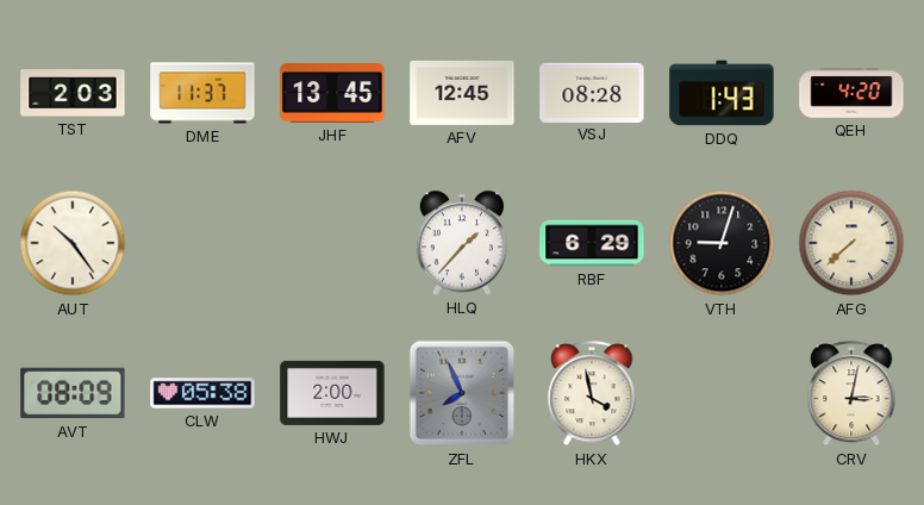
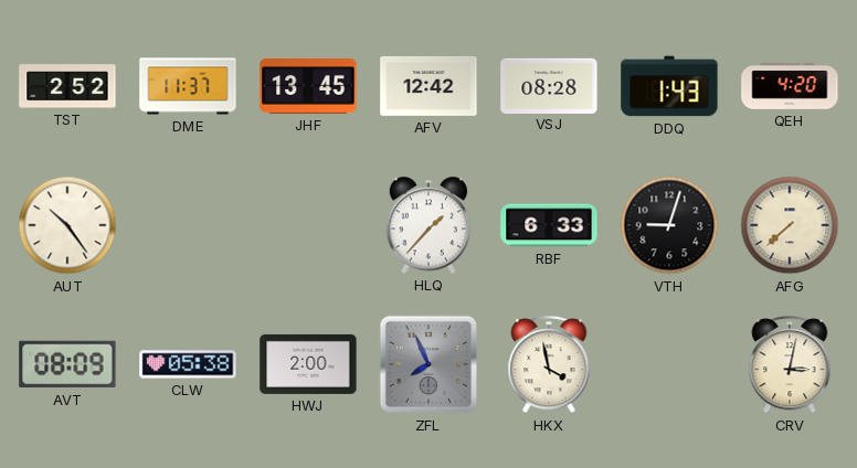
TST: 2:03 -> 2:52 (67, 86)
AFV: 12:45 -> 12:42 (428, 86)
RBF: 6:29 -> 6:33 (549, 225)
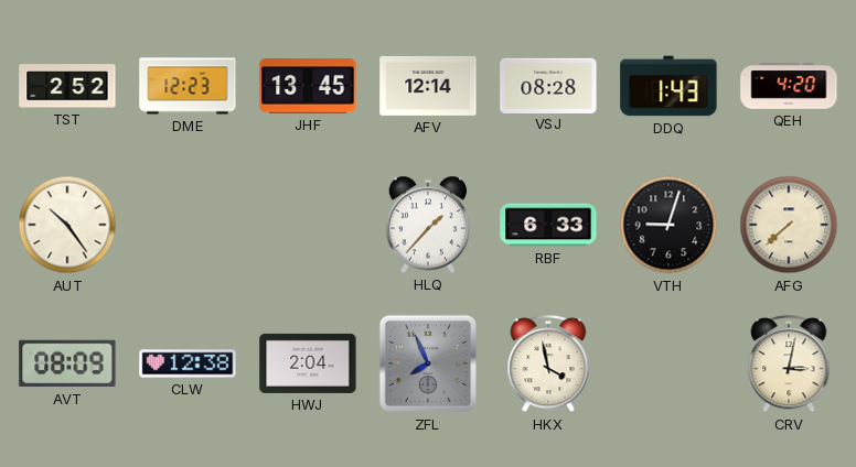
DME: 11:37 -> 12:23 (188, 86)
AFV: 12:42 -> 12:14 (428, 86)
CLW: 05:38 -> 12:38 (188, 363)
HWJ: 2:00 -> 2:04 (308, 363)
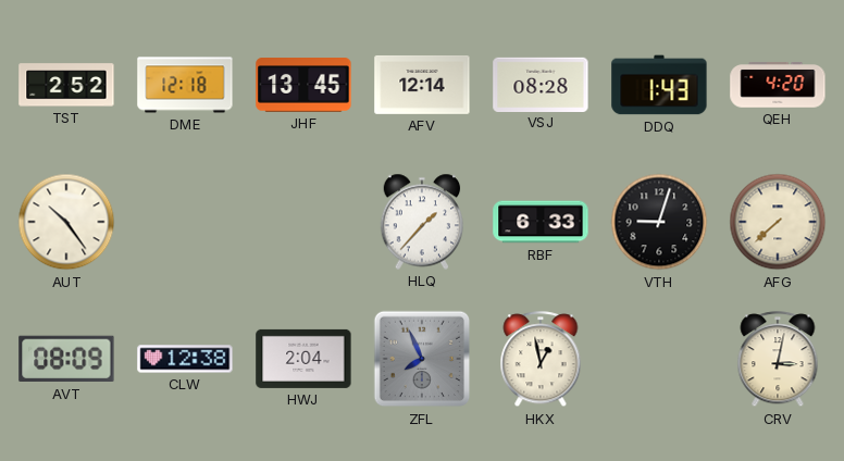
DME: 12:23 -> 12:18 (185, 85)
HKX: 3:58 -> 12:58 (541, 360)
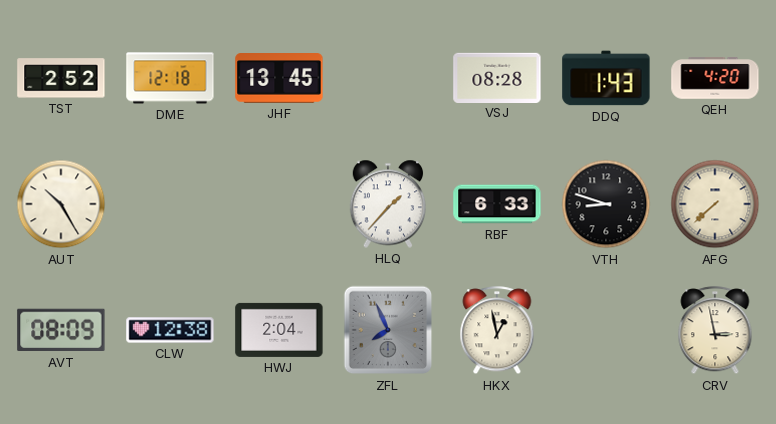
AFV: 12:14 -> none (422, 85)
AUT: 10:24 -> 10:25 (61, 204)
VTH: 9:03 -> 8:48 (606, 204)
CRV: 3:02 -> 2:58 (715, 331)
